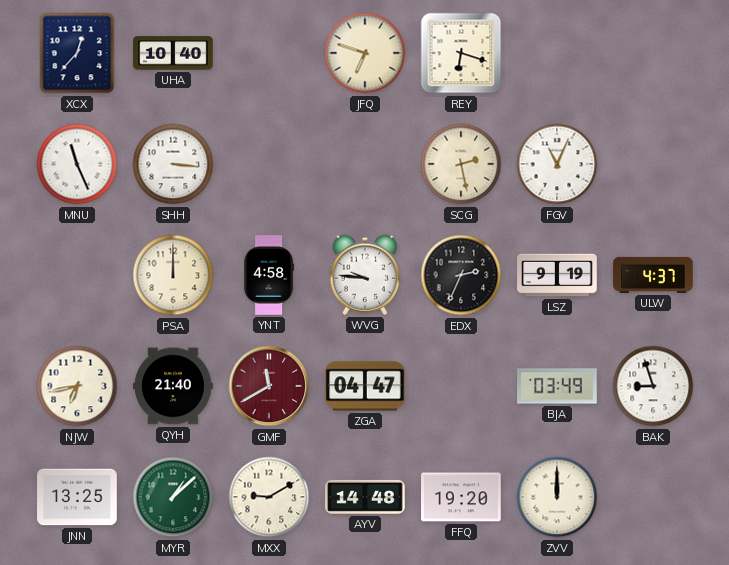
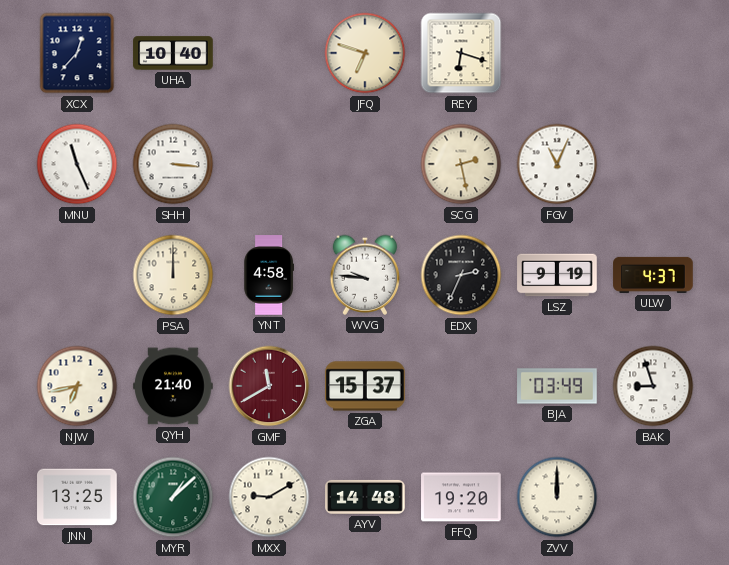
ZGA: 04:47 -> 15:37 (365, 386)
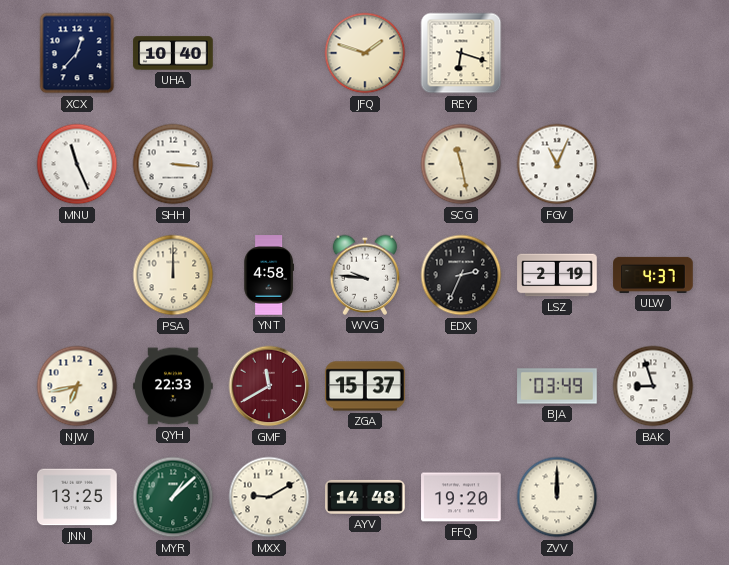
JFQ: 6:48 -> 1:48 (365, 53)
SCG: 2:28 -> 11:28 (461, 164)
LSZ: 9:19 -> 2:19 (557, 275)
QYH: 21:40 -> 22:33 (173, 386)
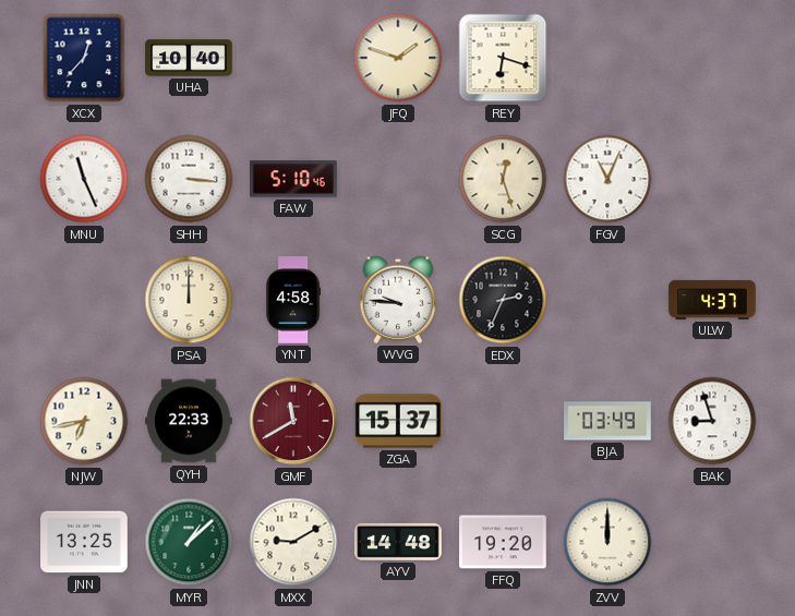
FAW: none -> 5:10 (293, 179)
SCG: 11:28 -> 12:27 (503, 179)
LSZ: 2:19 -> none (557, 275)
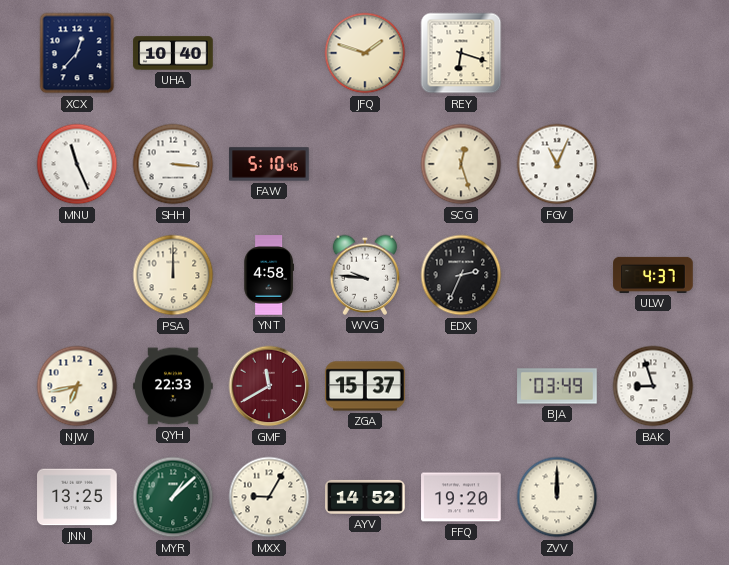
MXX: 9:10 -> 9:05 (269, 497)
AYV: 14:48 -> 14:52 (365, 497)
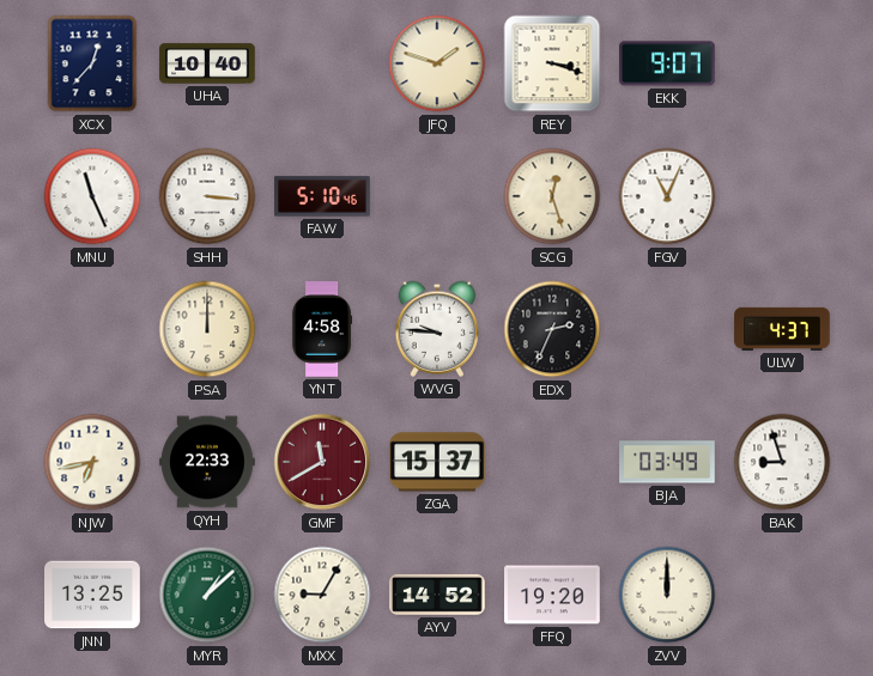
REY: 6:18 -> 3:18 (552, 63)
EKK: none -> 9:07 (667, 63)
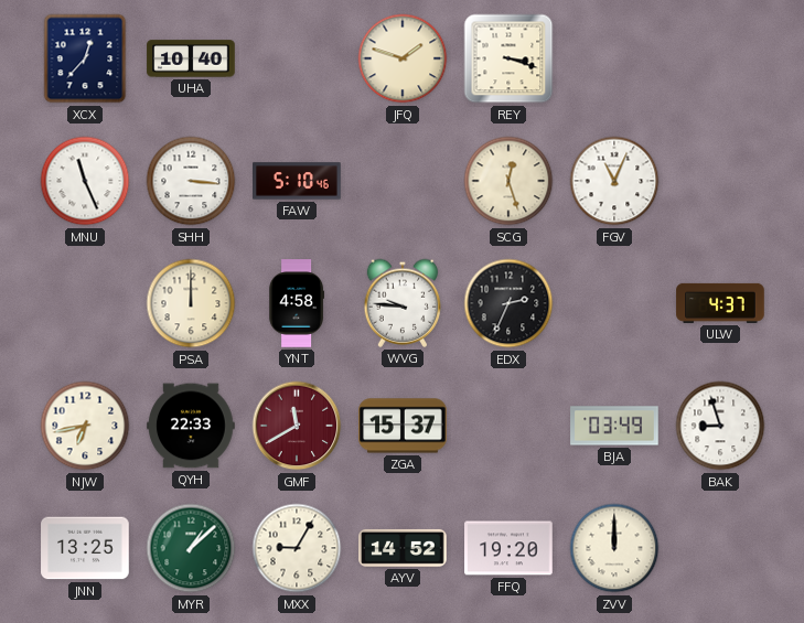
EKK: 9:07 -> none (667, 63)
